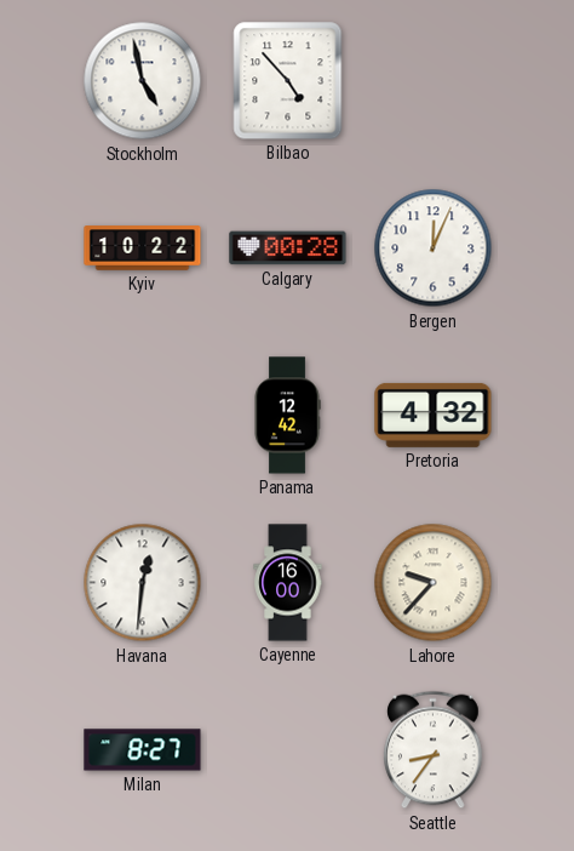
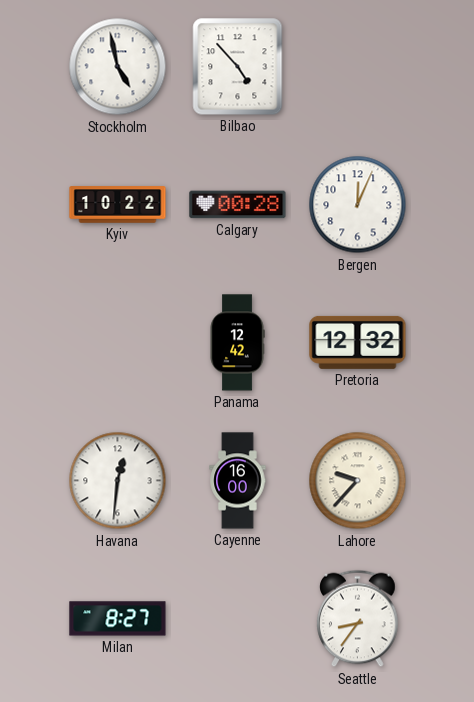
Pretoria: 4:32 -> 12:32 (358, 342)
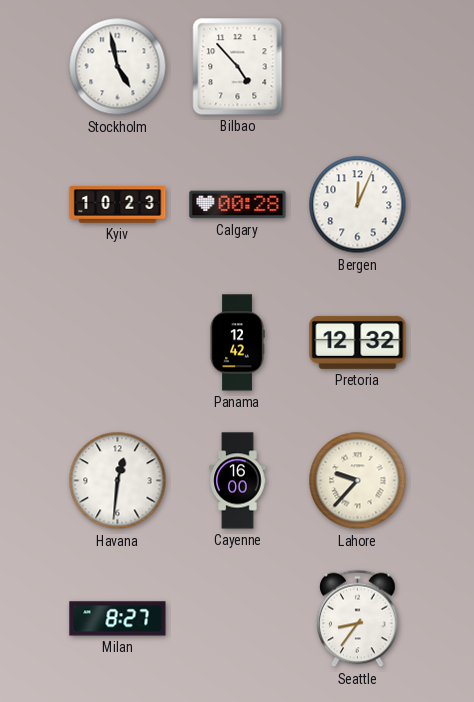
Kyiv: 10:22 -> 10:23 (118, 205)
